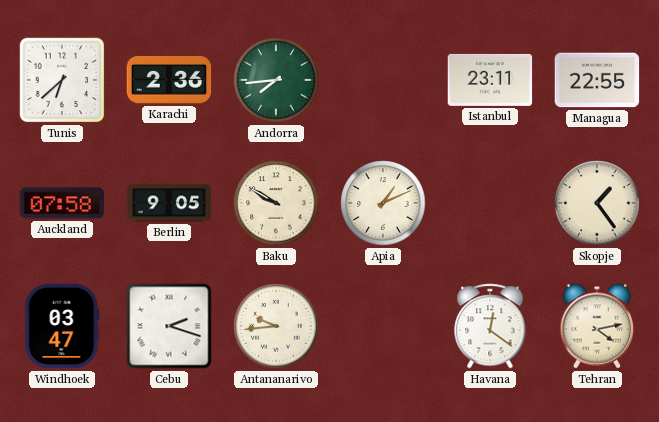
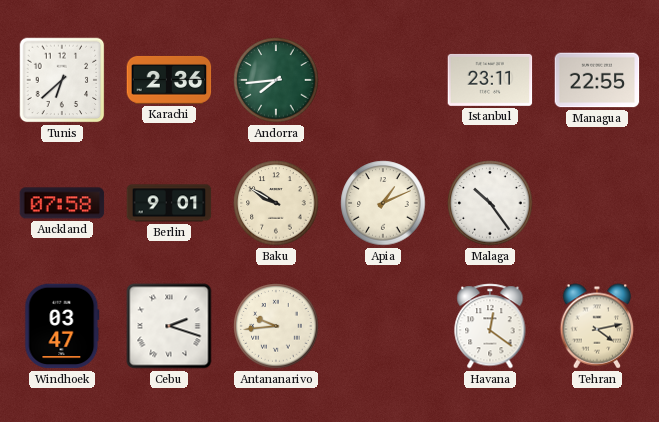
Berlin: 9:05 -> 9:01 (169, 203)
Malaga: none -> 10:24 (490, 203)
Skopje: 1:24 -> none (597, 203)
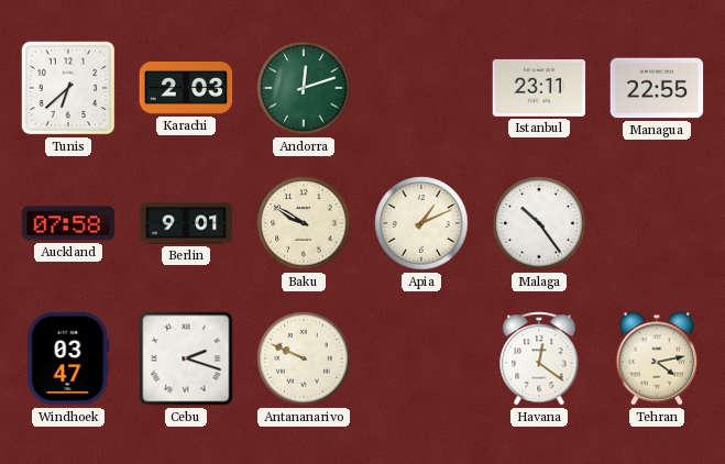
Karachi: 2:36 -> 2:03 (186, 88)
Andorra: 7:44 -> 12:12 (304, 88)
Antananarivo: 9:44 -> 9:49 (304, 358)
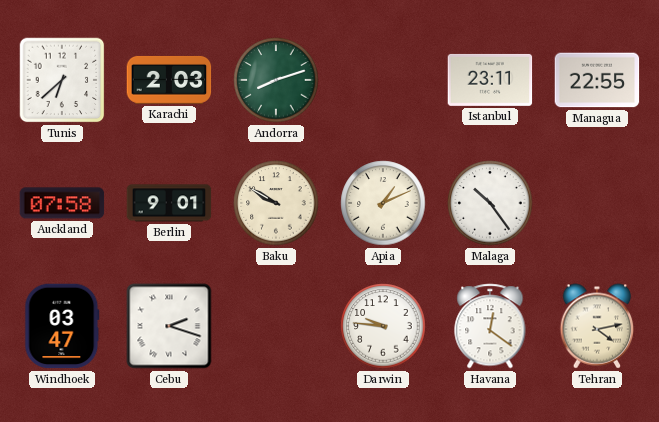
Andorra: 12:12 -> 8:12 (276, 80)
Antananarivo: 9:49 -> none (304, 358)
Darwin: none -> 9:46 (383, 326)
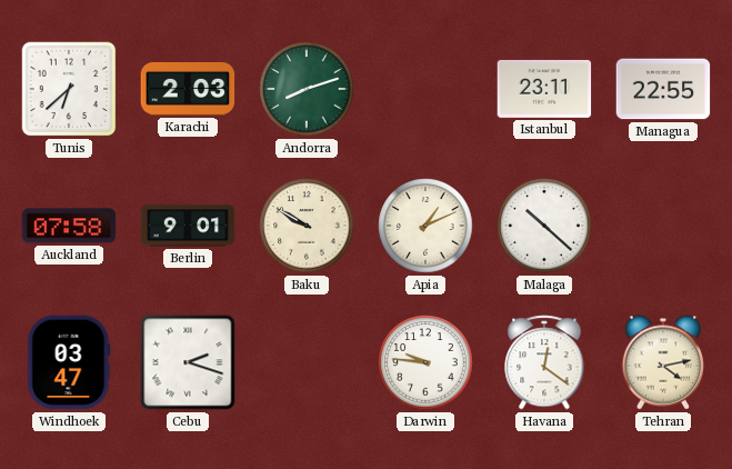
Malaga: 10:24 -> 10:22 (544, 226)
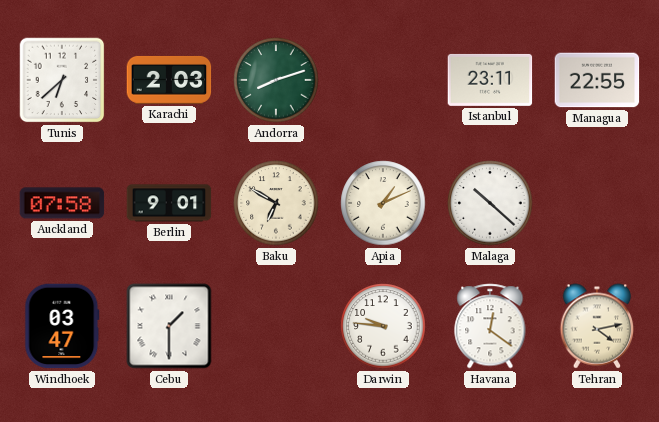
Baku: 9:50 -> 6:50 (276, 203)
Cebu: 2:18 -> 1:30 (169, 326)
